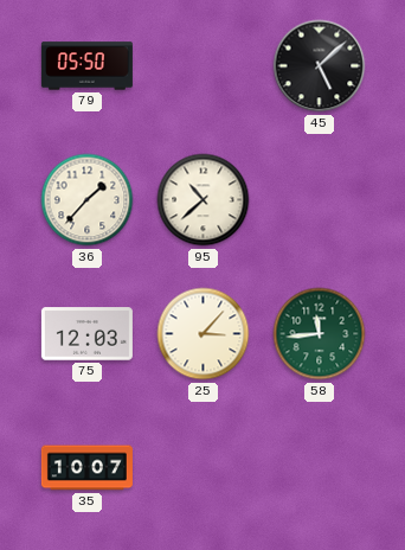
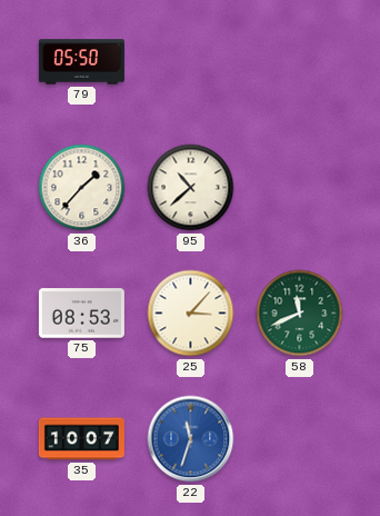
45: 5:08 -> none (320, 66)
75: 12:03 -> 08:53 (81, 314)
58: 11:44 -> 11:41 (300, 314)
22: none -> 11:33 (191, 439)
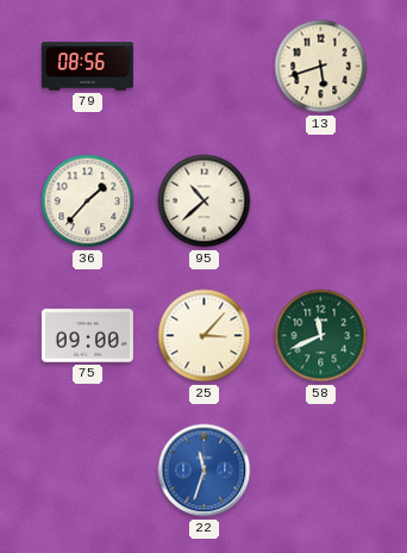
79: 05:50 -> 08:56 (87, 67)
13: none -> 5:42 (321, 67)
75: 08:53 -> 09:00 (87, 336)
35: 10:07 -> none (81, 439)
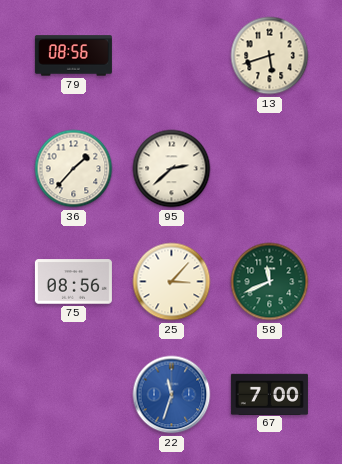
95: 10:38 -> 2:38 (172, 169)
75: 09:00 -> 08:56 (73, 282)
67: none -> 7:00 (269, 394)
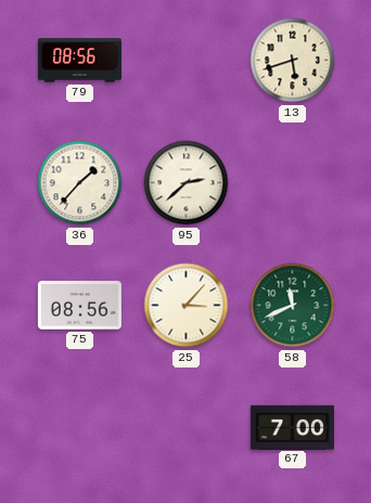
22: 11:33 -> none (172, 395)
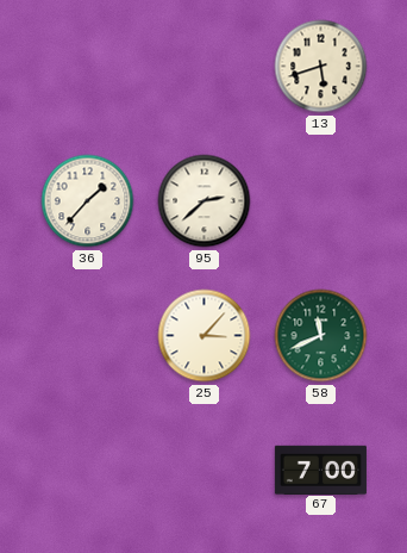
79: 08:56 -> none (79, 61)
75: 08:56 -> none (79, 306)
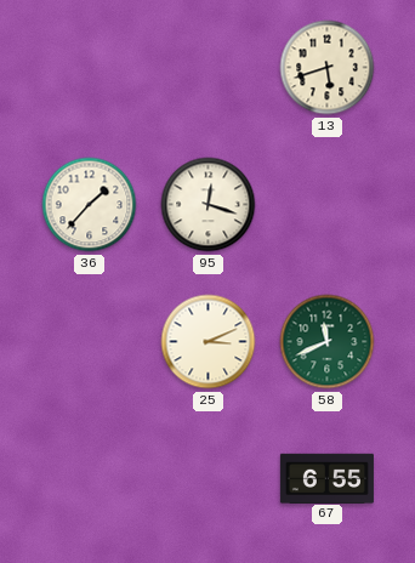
95: 2:38 -> 12:18 (209, 205)
25: 3:07 -> 3:11 (209, 342)
67: 7:00 -> 6:55 (326, 478)
